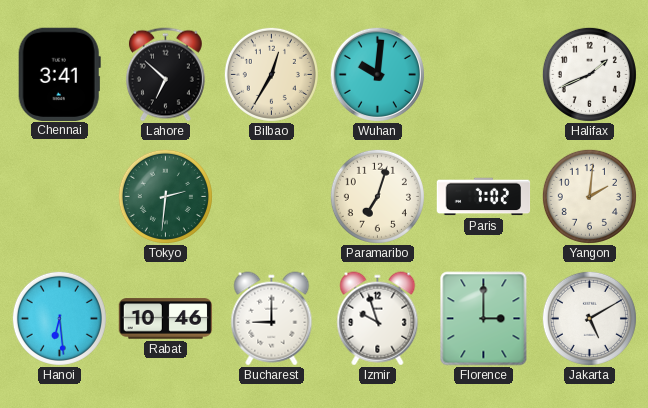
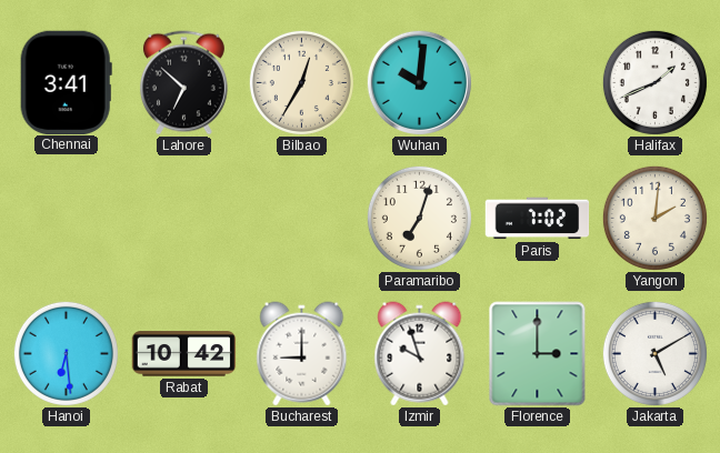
Tokyo: 2:31 -> none (165, 196)
Rabat: 10:46 -> 10:42 (184, 354)
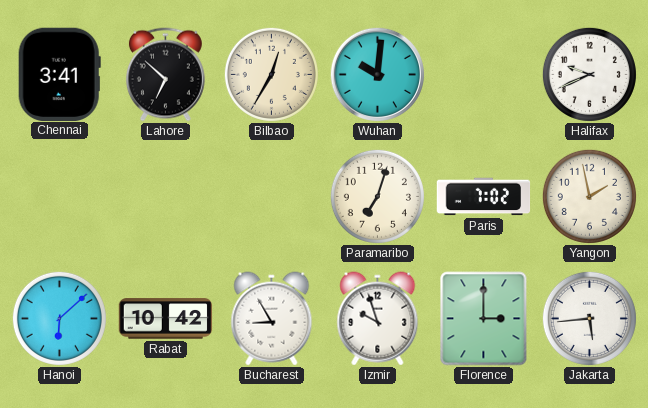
Halifax: 1:41 -> 9:41 (589, 74)
Yangon: 2:01 -> 1:58 (589, 196)
Hanoi: 6:29 -> 6:08 (59, 318)
Bucharest: 9:00 -> 8:55 (272, 319)
Jakarta: 5:10 -> 5:44 (589, 318)
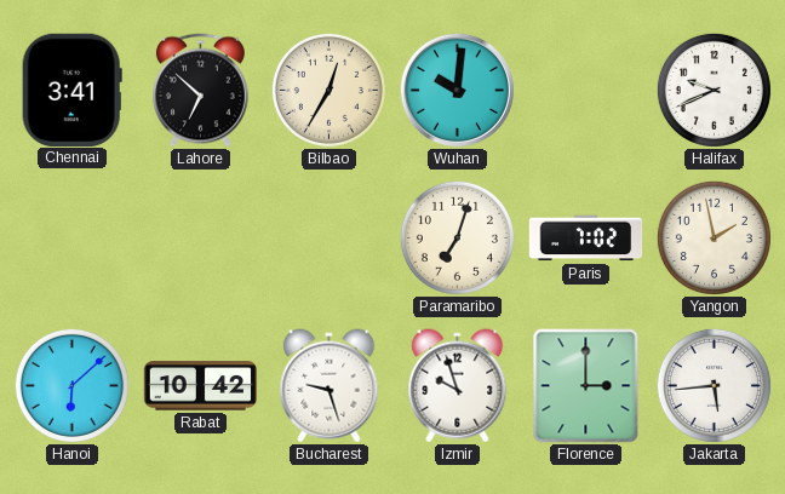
Bucharest: 8:55 -> 9:27 (330, 386)
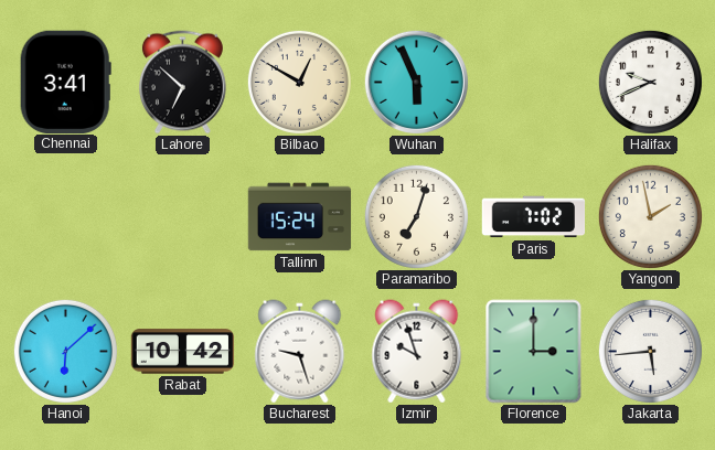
Bilbao: 12:35 -> 12:50 (299, 82)
Wuhan: 10:01 -> 5:56 (416, 82)
Tallinn: none -> 15:24 (300, 217)
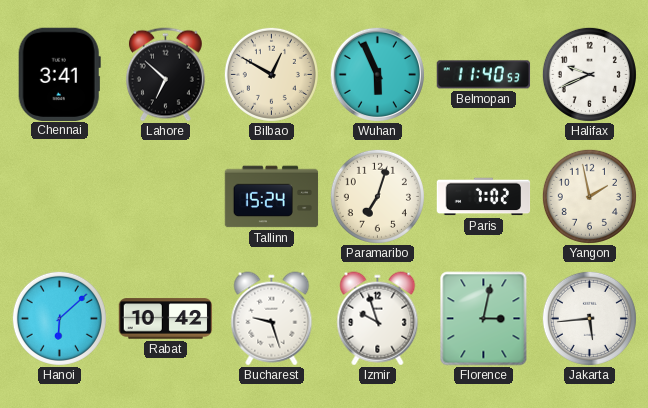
Belmopan: none -> 11:40 (484, 75)
Florence: 3:00 -> 3:02 (484, 319)
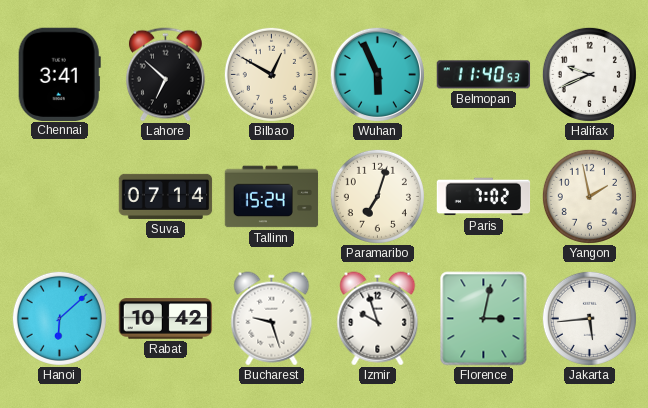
Suva: none -> 07:14 (166, 196)
